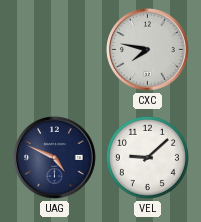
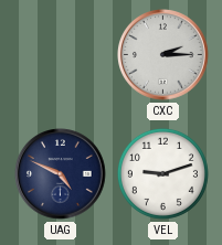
CXC: 7:47 -> 2:15 (163, 55)
VEL: 9:08 -> 9:12 (162, 173)
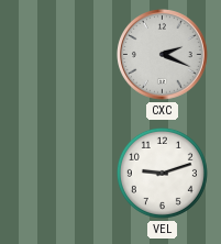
CXC: 2:15 -> 2:19 (163, 55)
UAG: 4:49 -> none (61, 174)
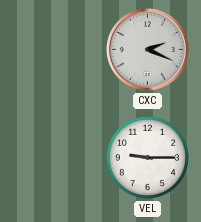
VEL: 9:12 -> 9:15 (147, 157)
